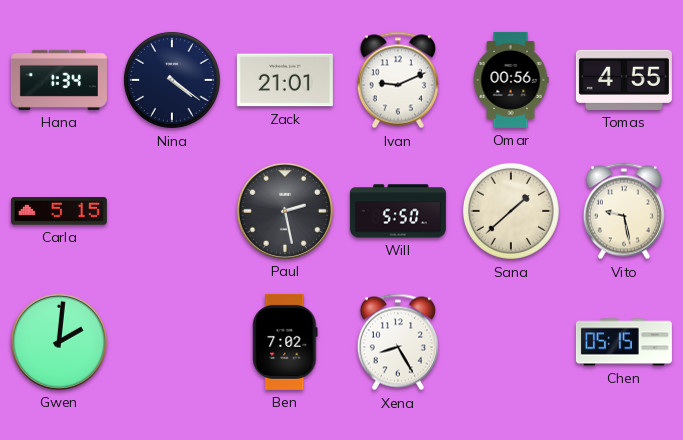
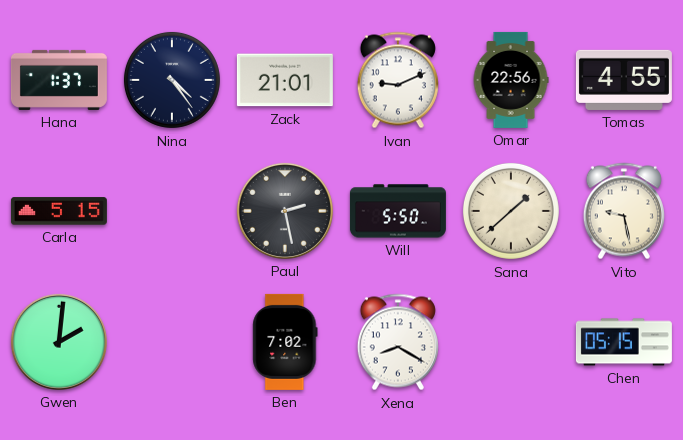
Hana: 1:34 -> 1:37 (59, 80)
Nina: 4:21 -> 4:24 (172, 80)
Omar: 00:56 -> 22:56 (511, 80)
Xena: 8:25 -> 8:20 (398, 342)
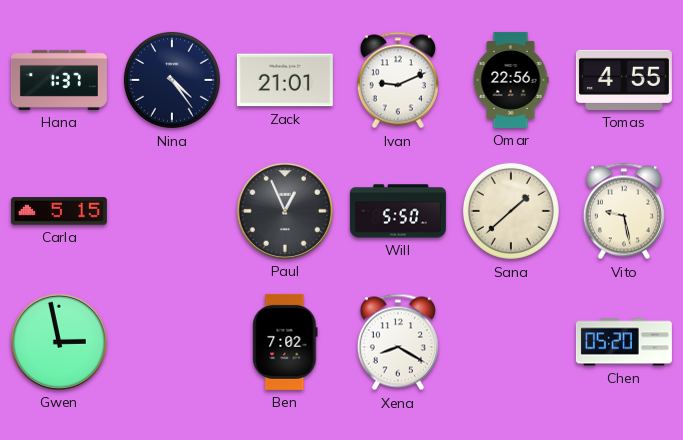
Paul: 2:28 -> 12:56 (285, 211)
Gwen: 2:01 -> 2:58 (59, 342)
Chen: 05:15 -> 05:20 (624, 342)
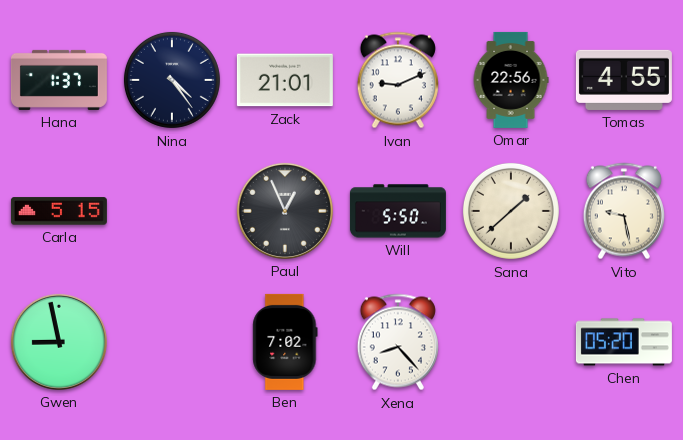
Gwen: 2:58 -> 8:58 (59, 342)
Xena: 8:20 -> 8:23 (398, 342)
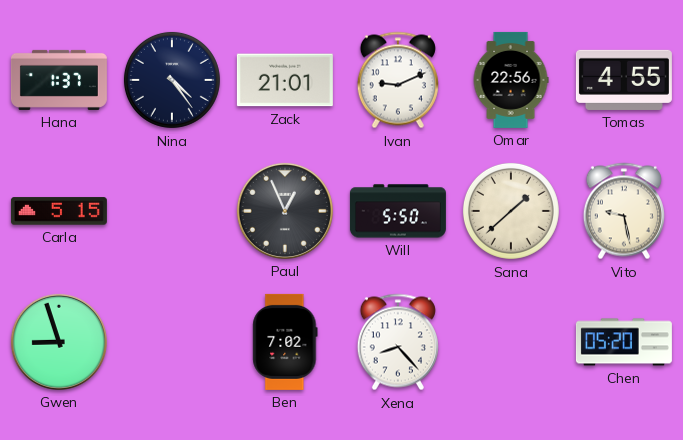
Gwen: 8:58 -> 8:57 (59, 342)
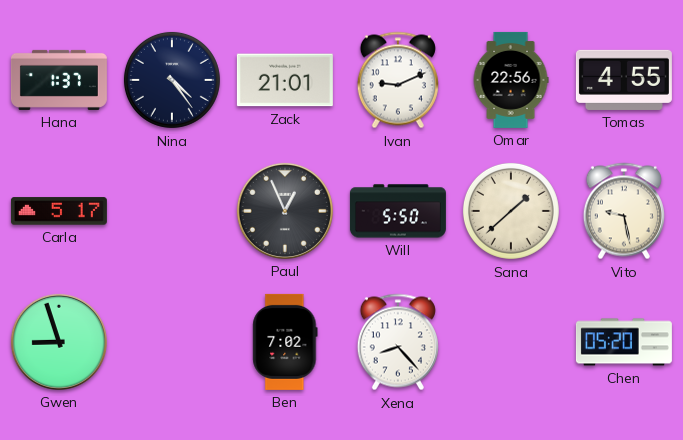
Carla: 5:15 -> 5:17 (59, 211)
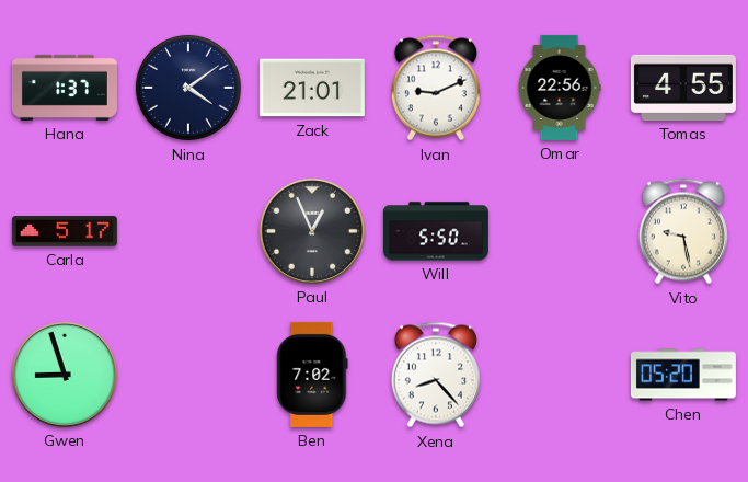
Nina: 4:24 -> 4:09 (188, 88)
Sana: 1:38 -> none (511, 211)
